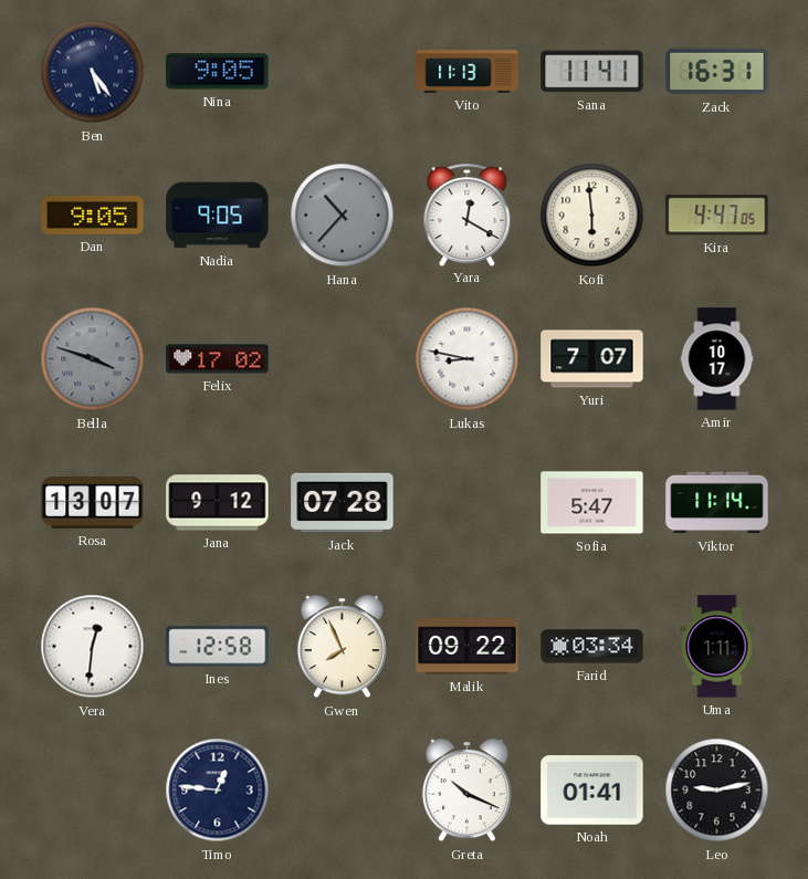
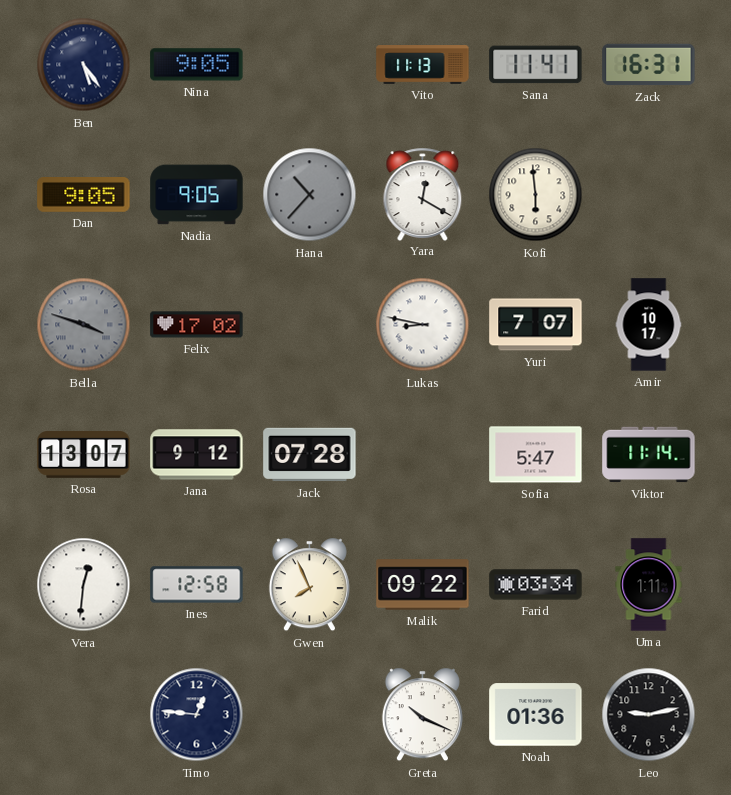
Kira: 4:47 -> none (717, 216)
Noah: 01:41 -> 01:36 (536, 715)
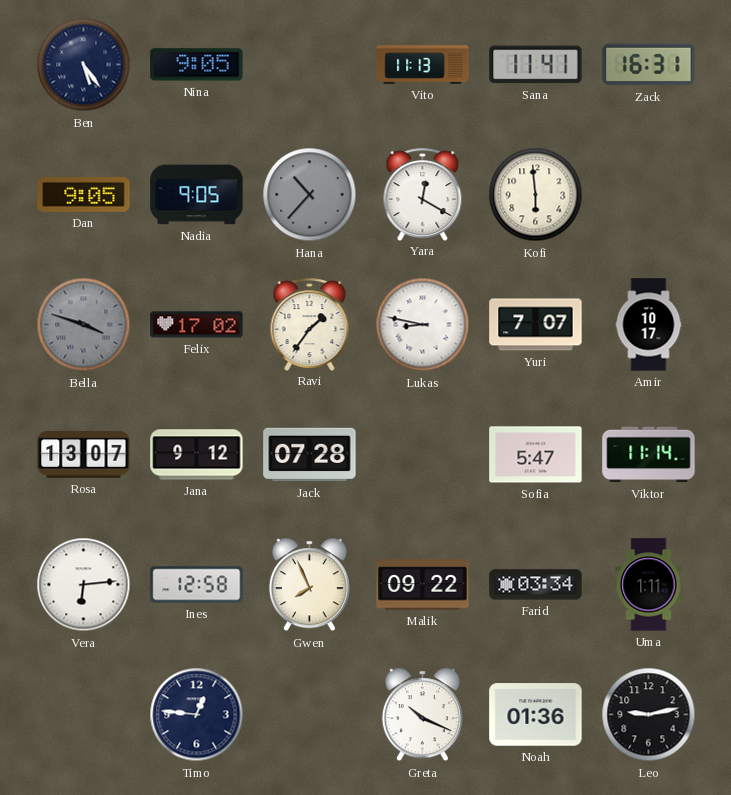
Ravi: none -> 1:36 (310, 324)
Vera: 12:31 -> 6:14 (84, 585)
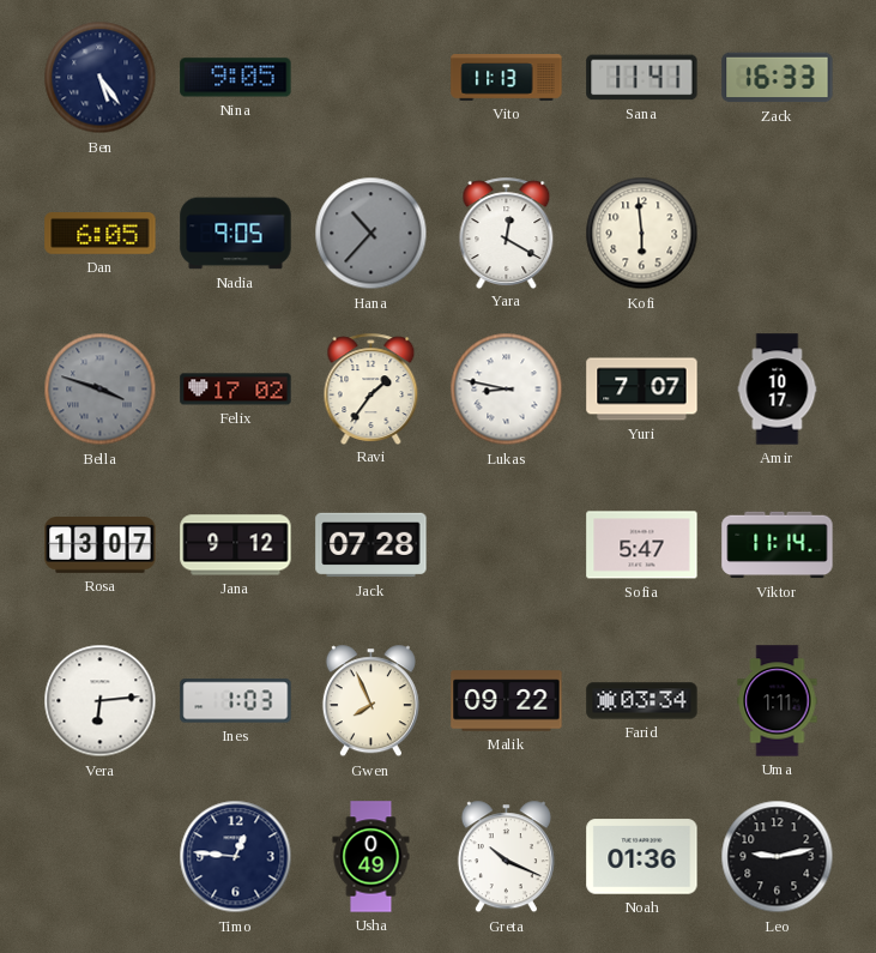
Zack: 16:31 -> 16:33 (778, 78)
Dan: 9:05 -> 6:05 (101, 234)
Ines: 12:58 -> 1:03 (236, 701)
Usha: none -> 0:49 (371, 857)
